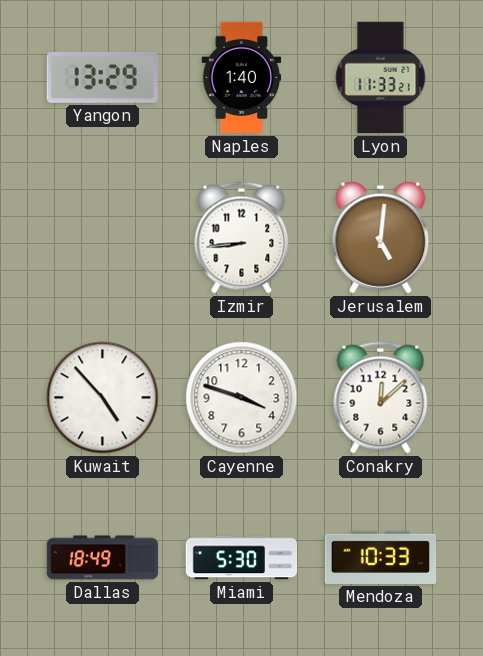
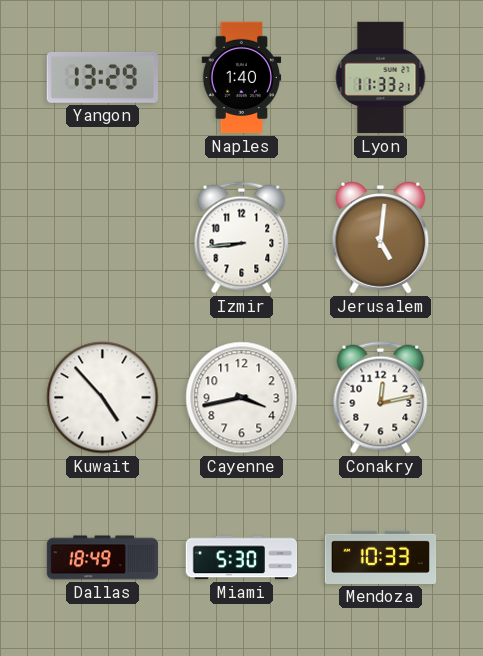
Cayenne: 3:48 -> 3:43 (242, 398)
Conakry: 12:08 -> 12:13 (381, 398)
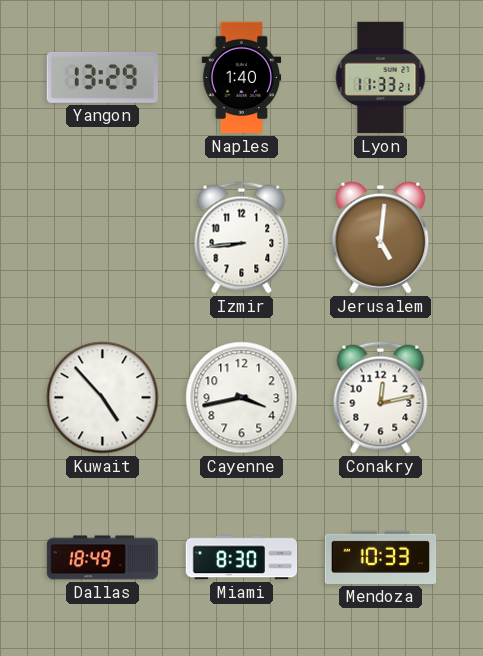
Miami: 5:30 -> 8:30 (242, 558)
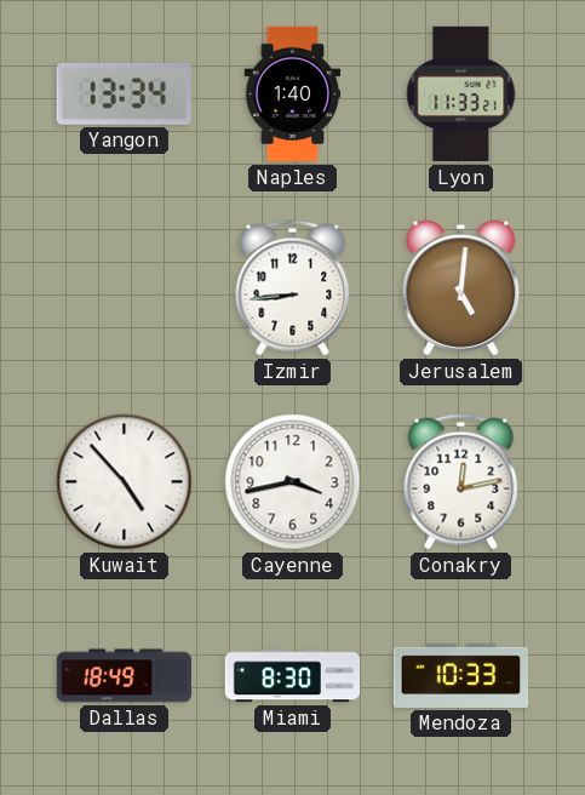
Yangon: 13:29 -> 13:34 (124, 95)
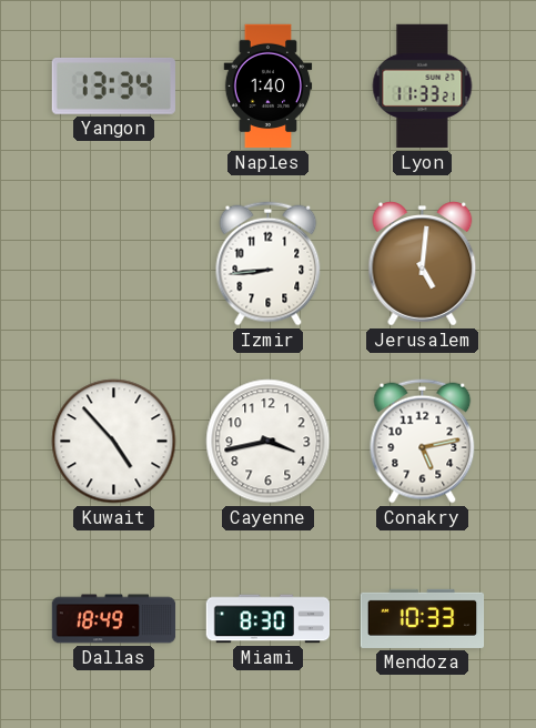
Conakry: 12:13 -> 5:13 (423, 442)
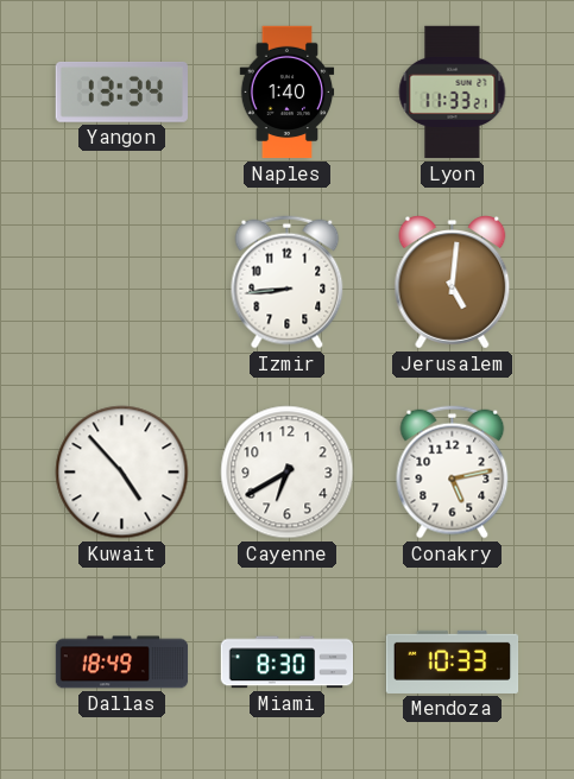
Cayenne: 3:43 -> 6:40 (288, 473)
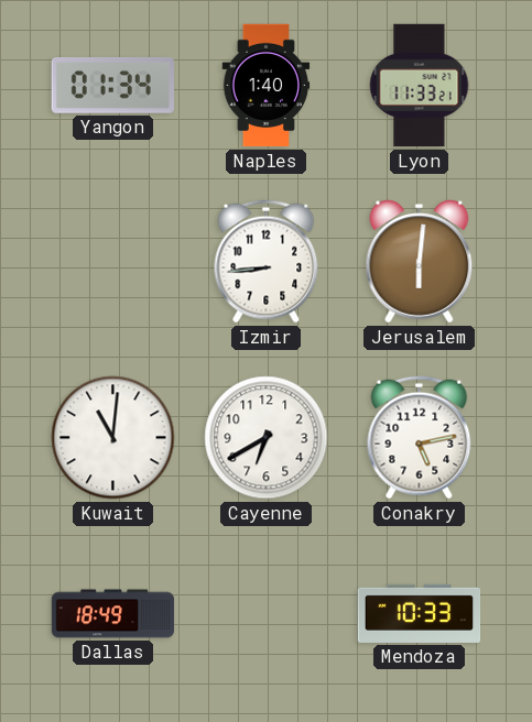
Yangon: 13:34 -> 01:34 (112, 86)
Jerusalem: 5:01 -> 6:01 (420, 262)
Kuwait: 4:53 -> 11:01 (113, 438)
Miami: 8:30 -> none (288, 663)
